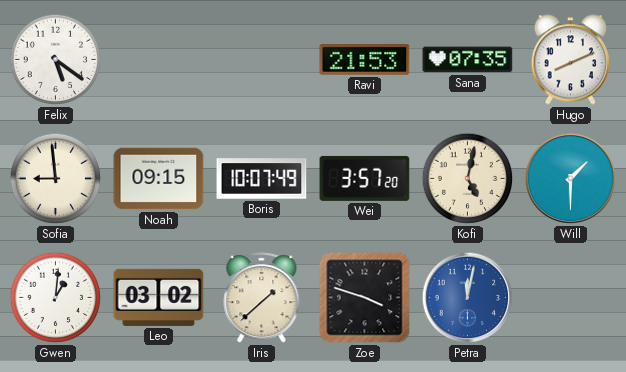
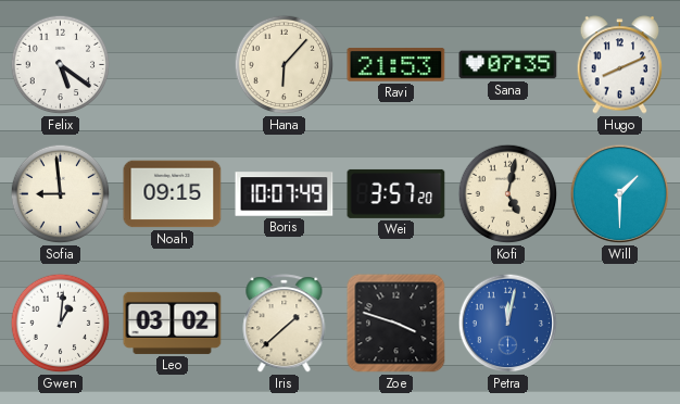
Hana: none -> 6:07 (285, 65)
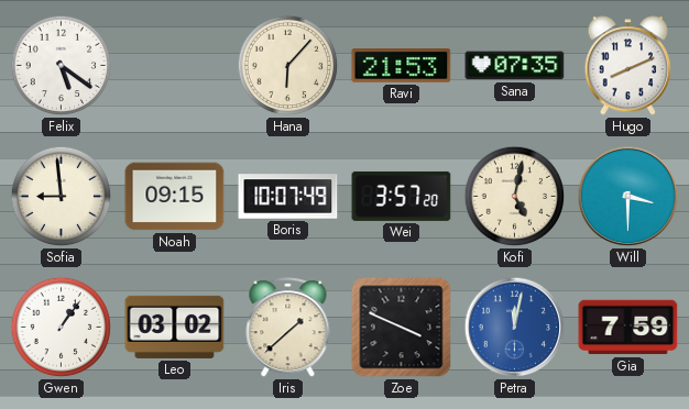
Will: 1:30 -> 3:30 (628, 197)
Gwen: 1:01 -> 1:06 (62, 328)
Zoe: 3:48 -> 3:49 (402, 328)
Gia: none -> 7:59 (628, 328)
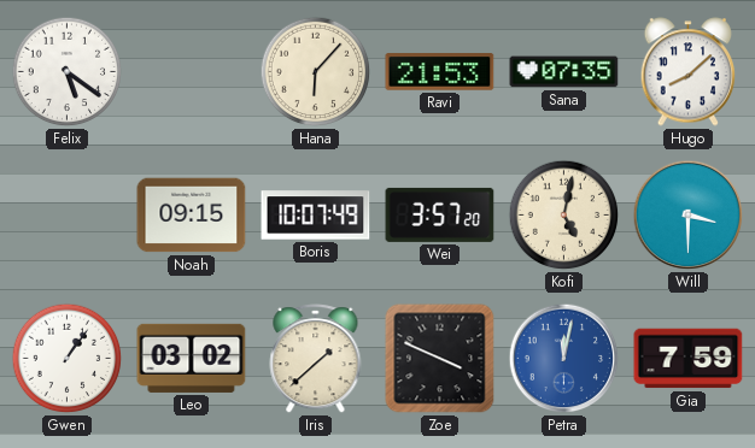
Hugo: 8:11 -> 8:08 (689, 72)
Sofia: 8:59 -> none (62, 197)
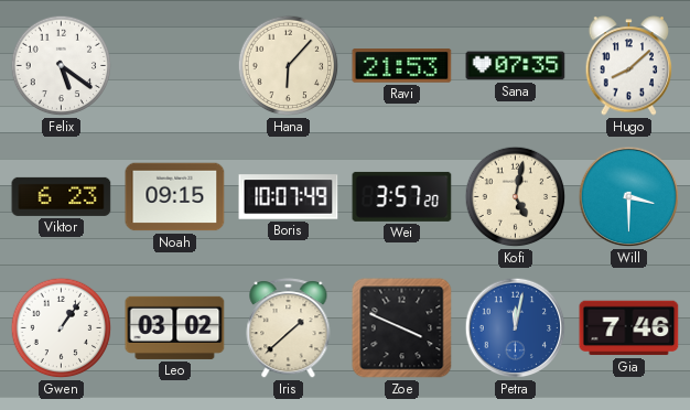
Viktor: none -> 6:23 (62, 196)
Gia: 7:59 -> 7:46 (629, 328)
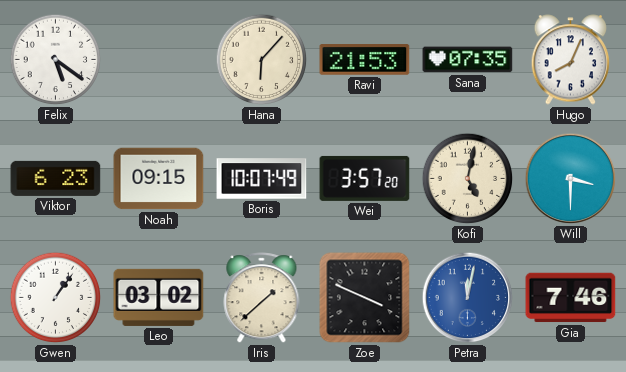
Hugo: 8:08 -> 8:04 (571, 60)
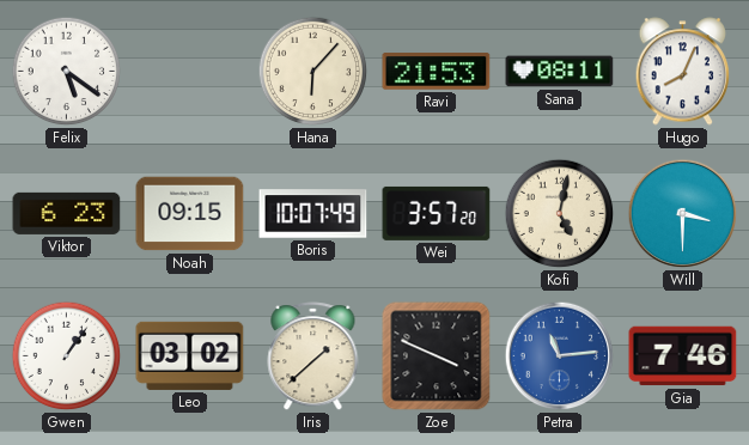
Sana: 07:35 -> 08:11 (560, 72)
Petra: 12:02 -> 11:14 (560, 356)
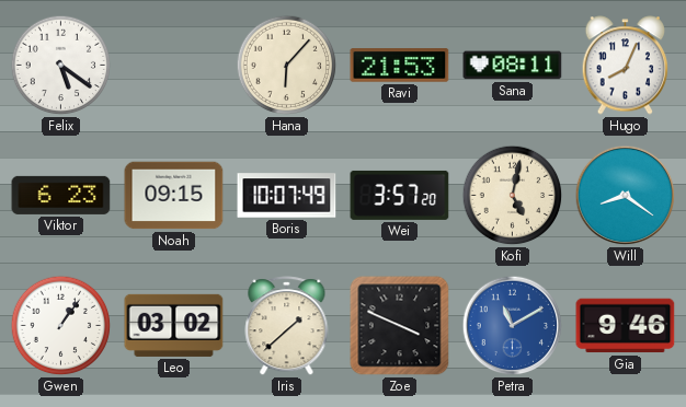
Will: 3:30 -> 8:21 (626, 196)
Petra: 11:14 -> 11:10 (513, 326)
Gia: 7:46 -> 9:46 (626, 326)
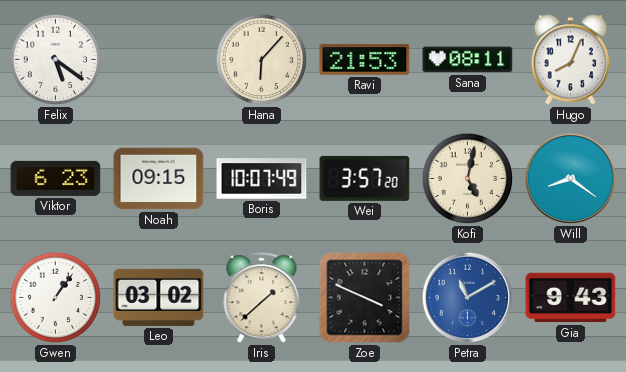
Gia: 9:46 -> 9:43 (571, 298)
